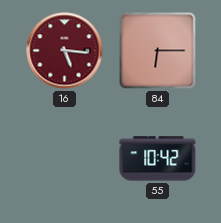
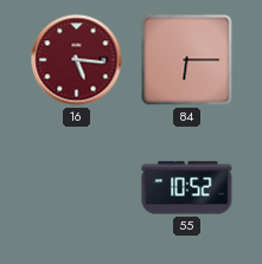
55: 10:42 -> 10:52 (187, 188)
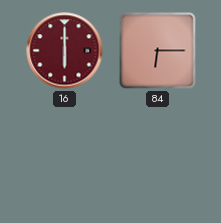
16: 5:16 -> 6:00 (65, 51)
55: 10:52 -> none (187, 188)
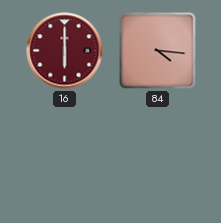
84: 6:15 -> 4:16 (158, 51)
